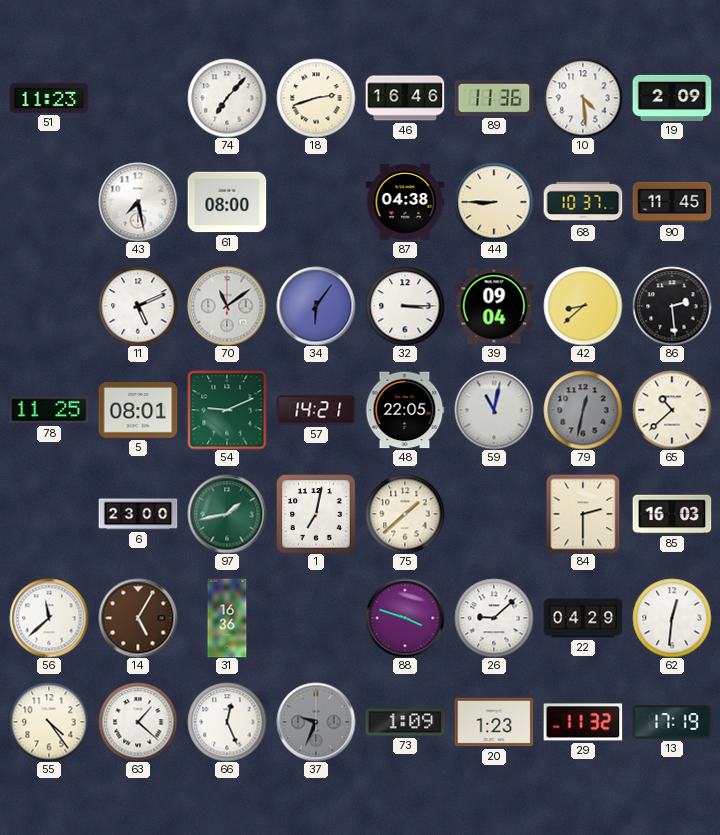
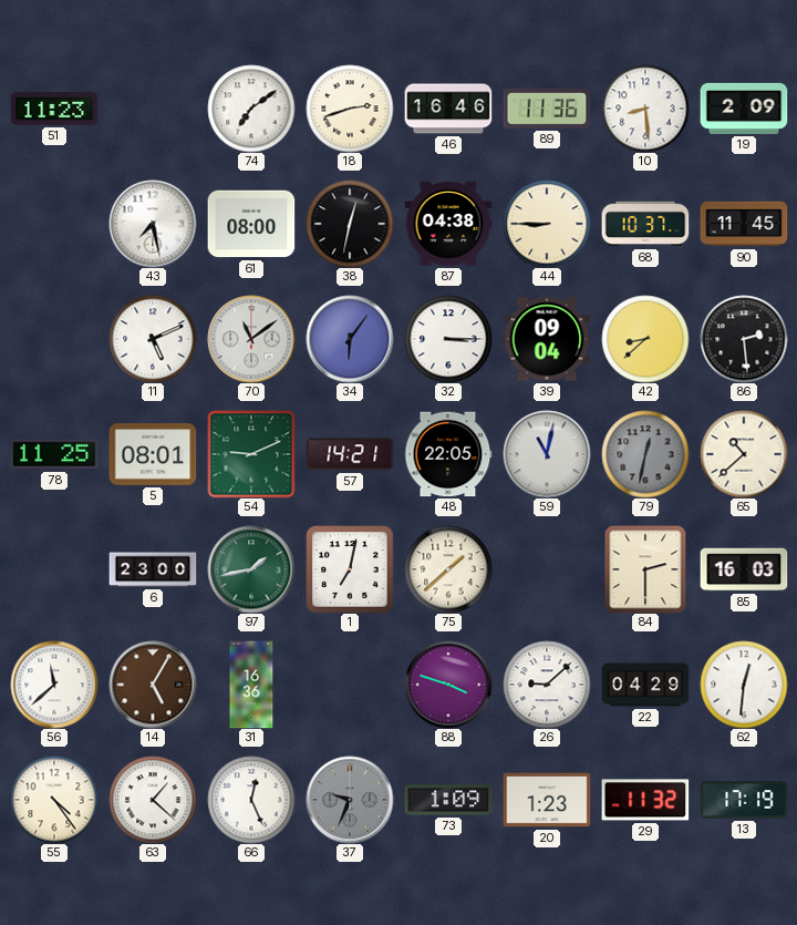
74: 7:07 -> 7:09 (251, 109)
10: 4:29 -> 8:29 (645, 109)
38: none -> 12:32 (350, 224)
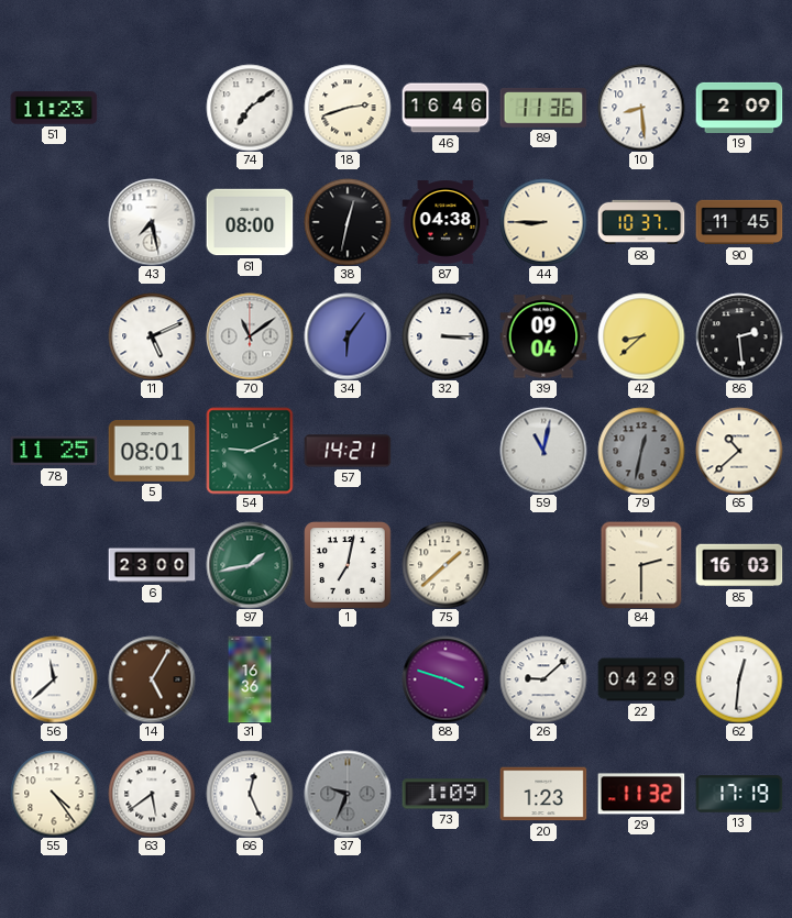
48: 22:05 -> none (448, 454)
63: 1:22 -> 5:39 (152, 794)
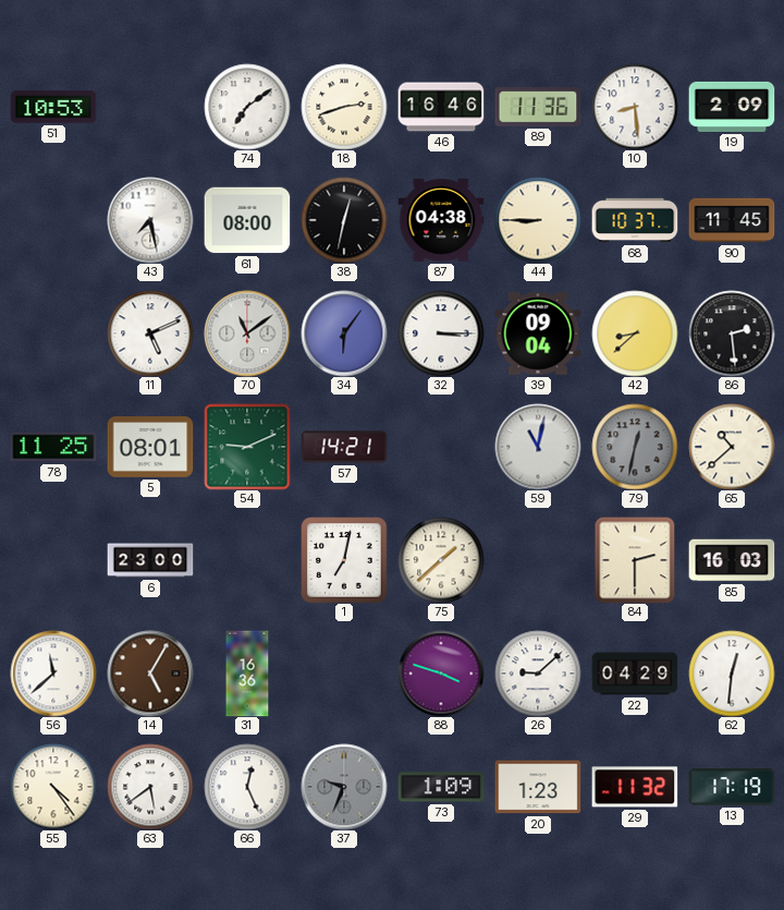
51: 11:23 -> 10:53 (53, 107)
97: 1:43 -> none (250, 565)
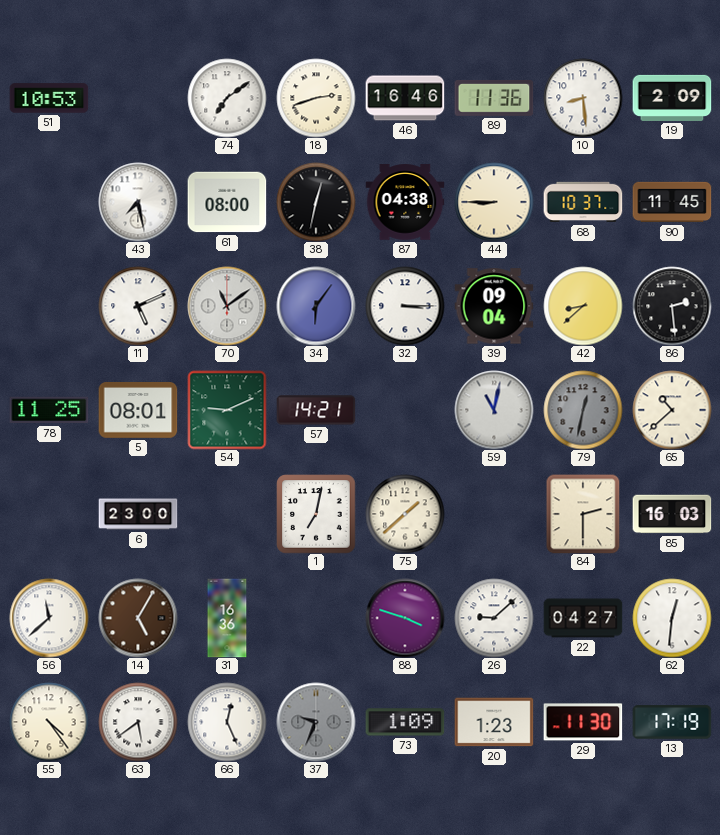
22: 04:29 -> 04:27 (583, 618)
29: 11:32 -> 11:30 (583, 722)
